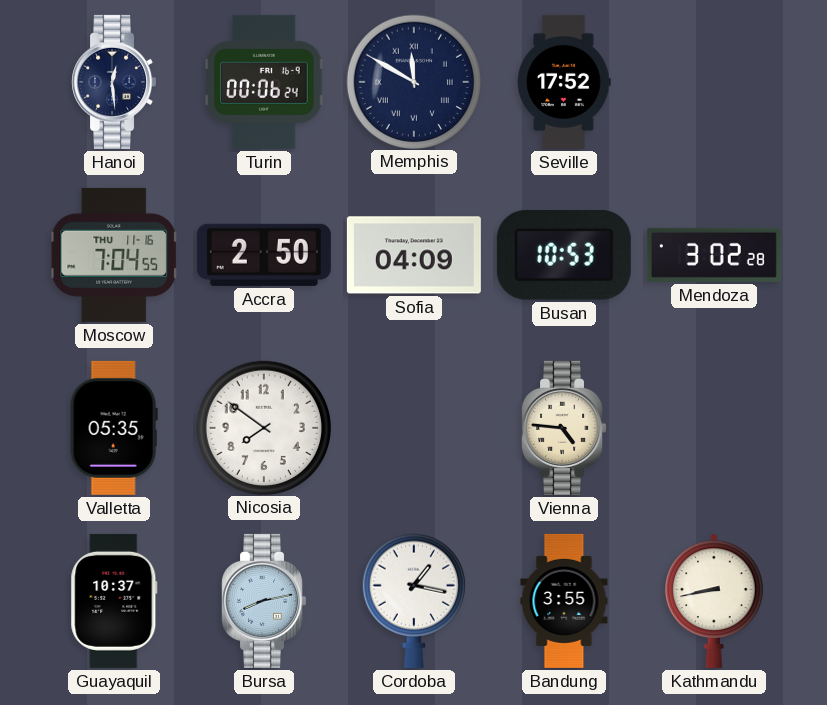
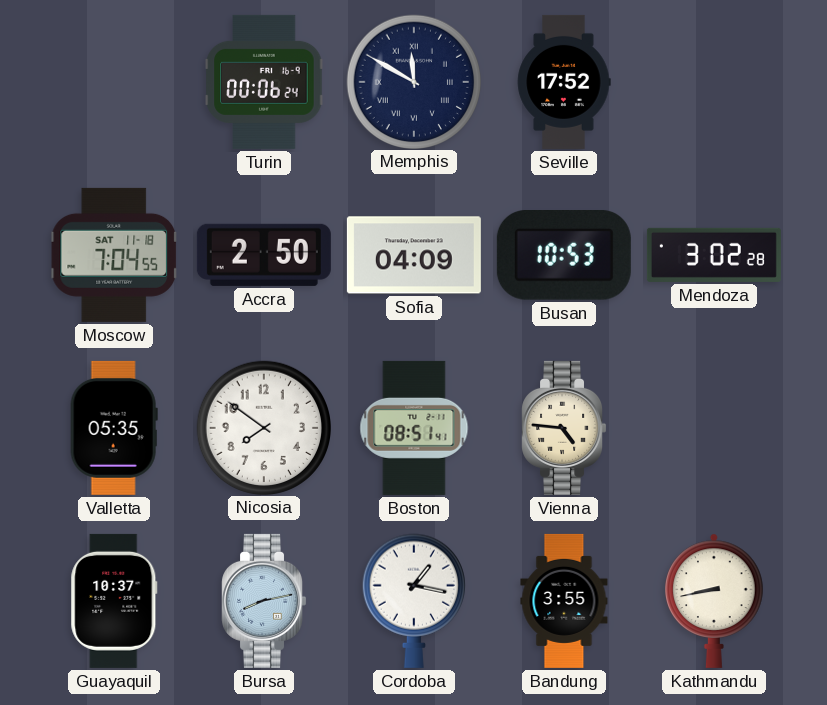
Hanoi: 12:29 -> none (114, 82)
Moscow date: THU 11-16 -> SAT 11-18 (114, 255)
Boston: none -> 08:51 (414, 428)
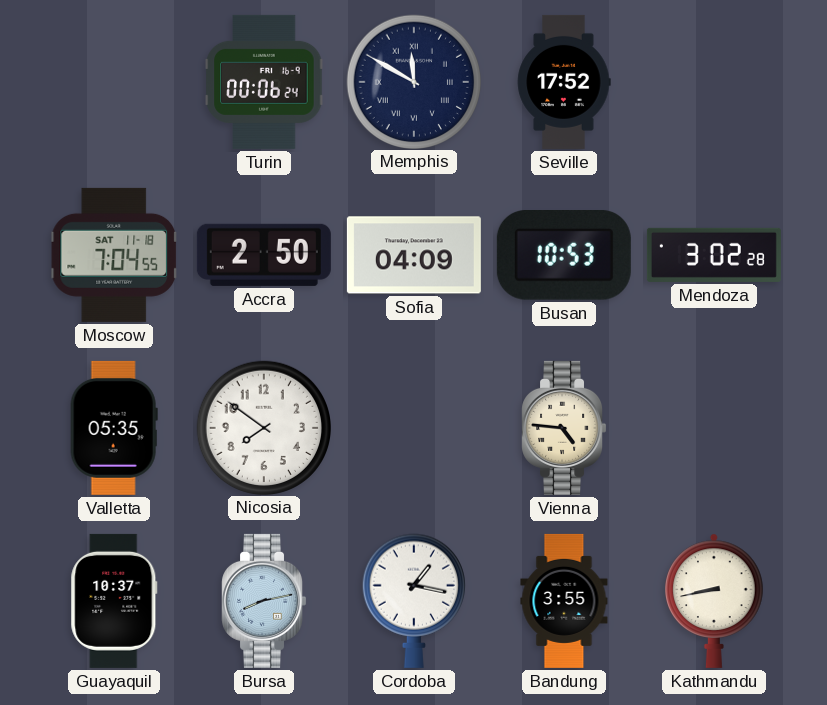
Boston: 08:51 -> none (414, 428)
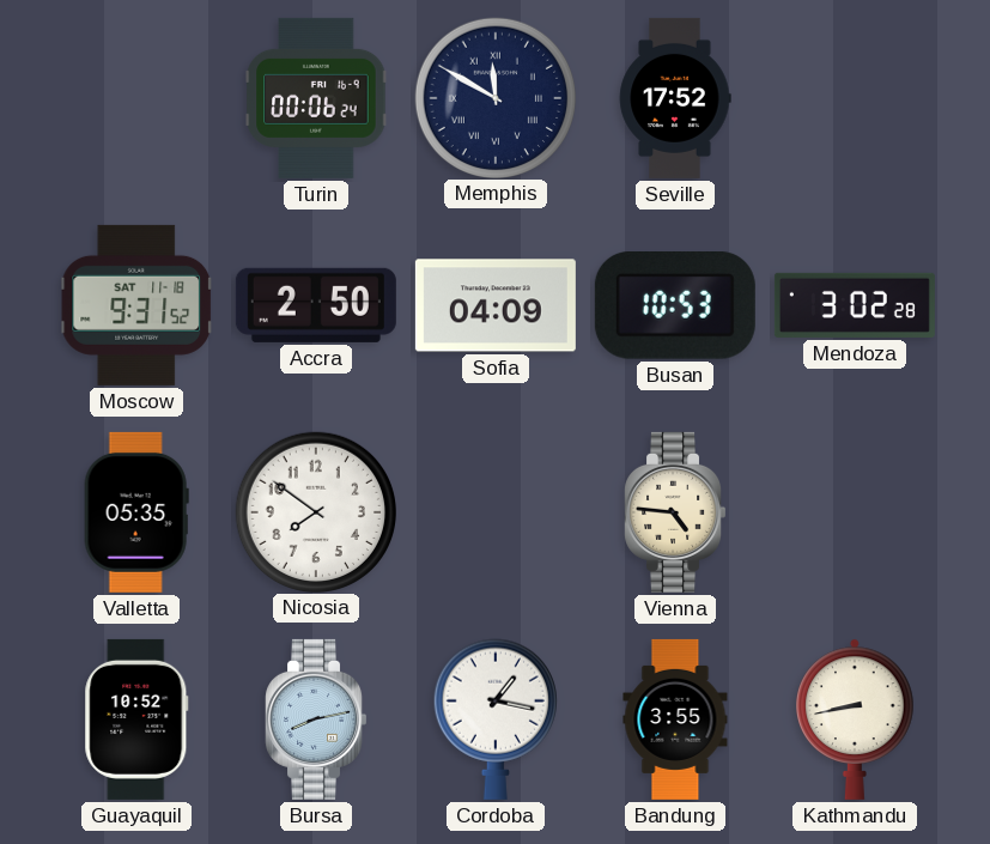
Moscow: 7:04 -> 9:31 (136, 305)
Guayaquil: 10:37 -> 10:52 (136, 719)
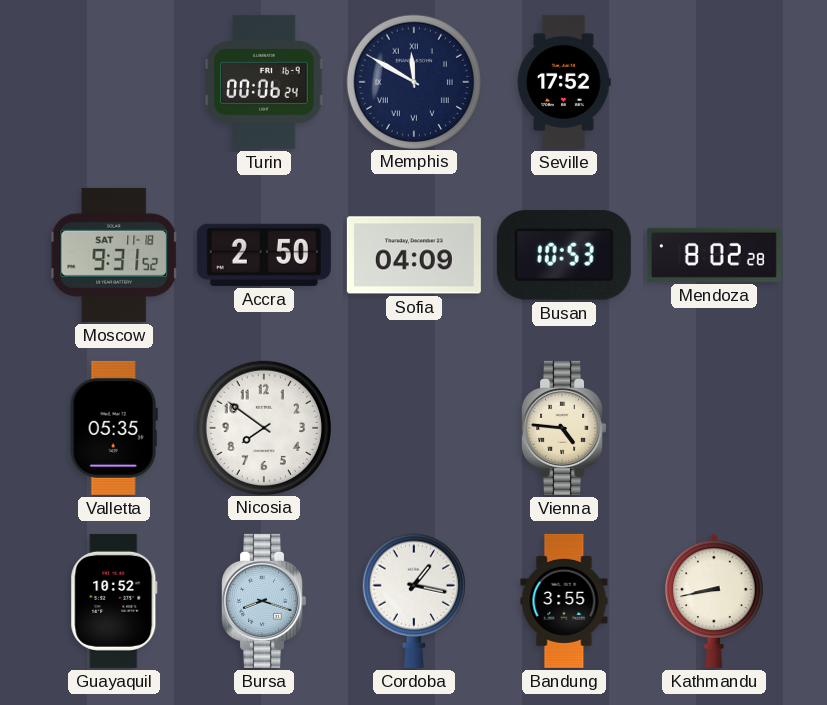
Mendoza: 3:02 -> 8:02 (714, 255)
Bursa: 8:13 -> 8:18 (264, 601)
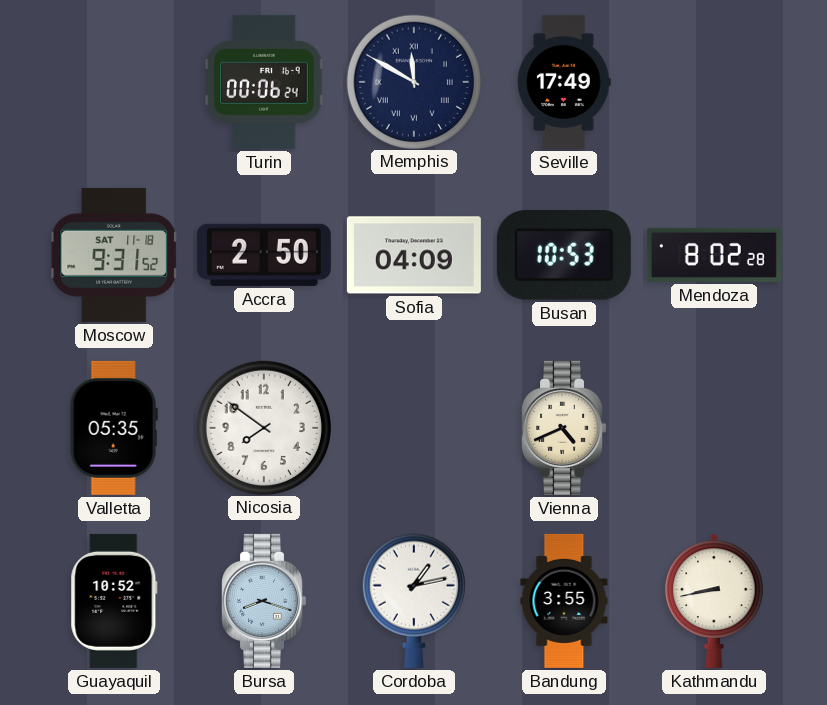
Seville: 17:52 -> 17:49 (564, 82)
Vienna: 4:46 -> 4:41 (564, 428)
Cordoba: 1:17 -> 1:13 (414, 601)
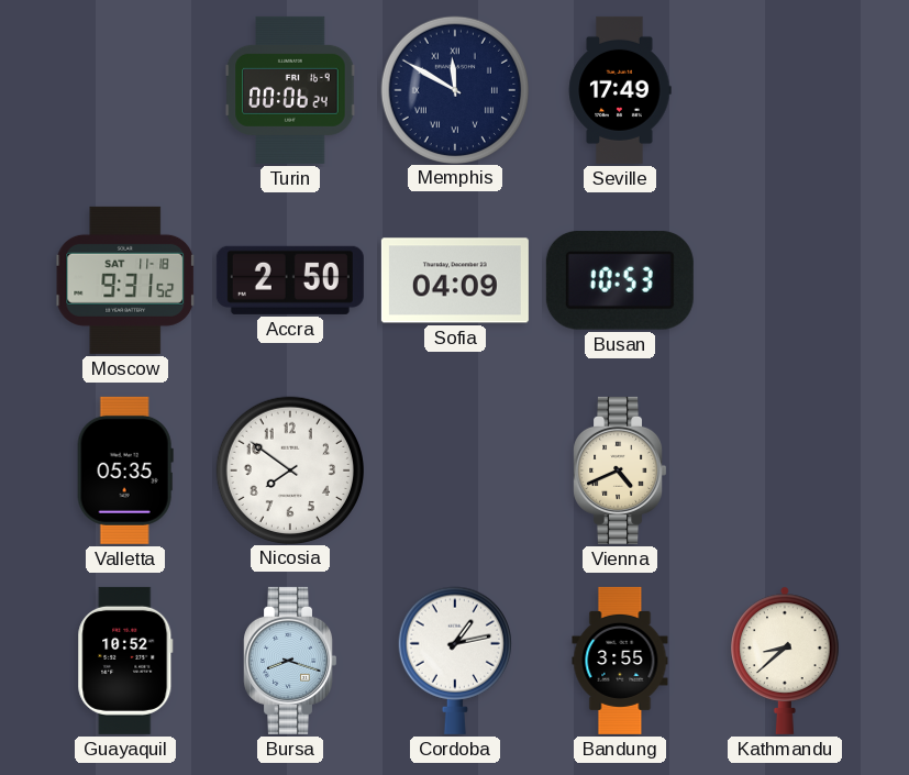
Mendoza: 8:02 -> none (714, 255)
Kathmandu: 8:43 -> 8:38 (785, 661)
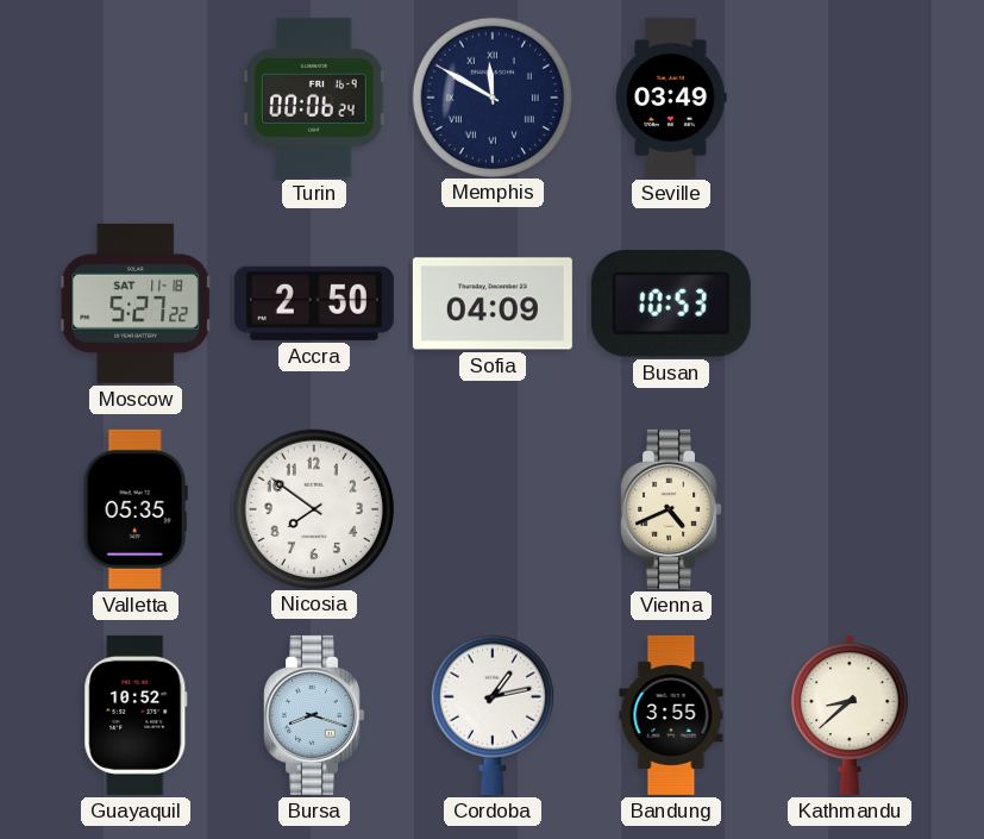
Seville: 17:49 -> 03:49 (671, 98)
Moscow: 9:31 -> 5:27 (136, 303)
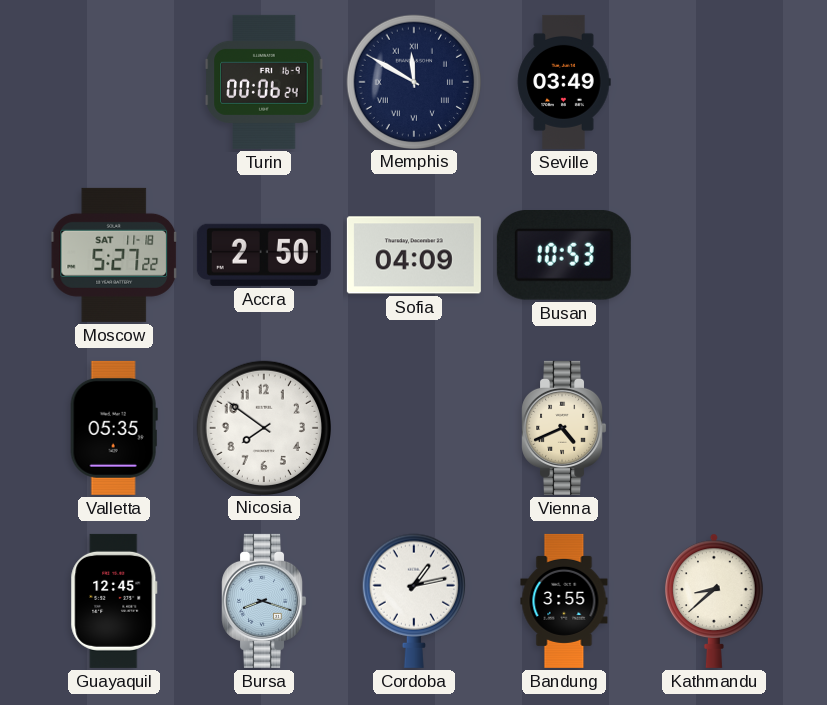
Guayaquil: 10:52 -> 12:45 (114, 601)
